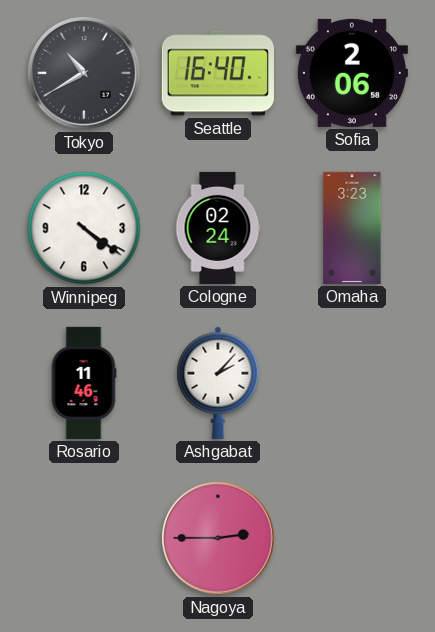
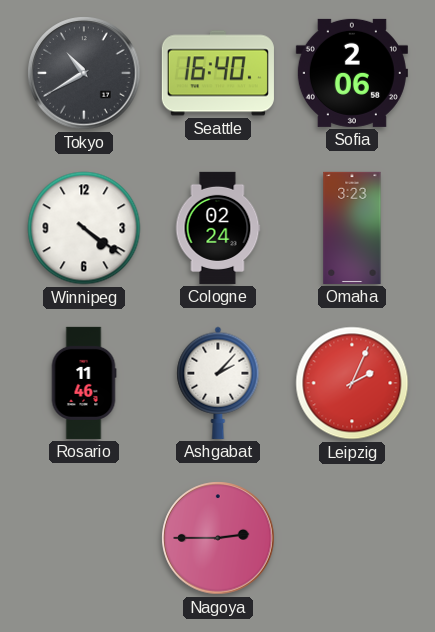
Leipzig: none -> 2:04 (352, 383)
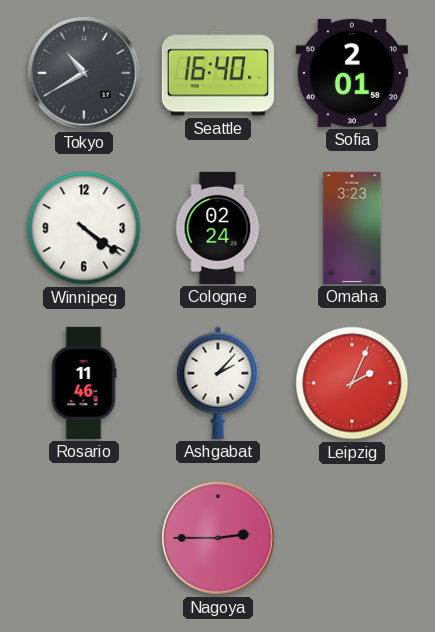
Sofia: 2:06 -> 2:01 (352, 73)
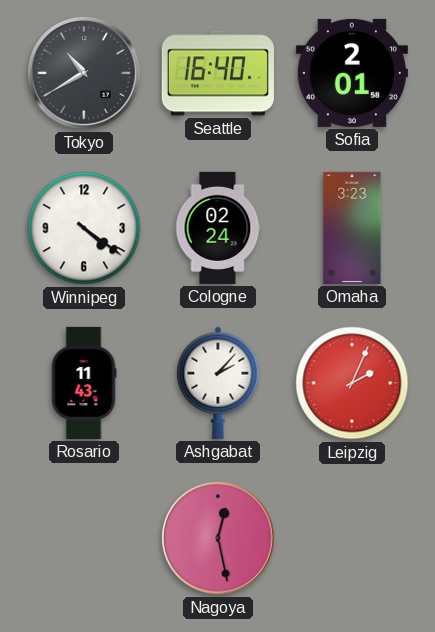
Rosario: 11:46 -> 11:43 (84, 383)
Nagoya: 2:45 -> 12:28 (218, 538)
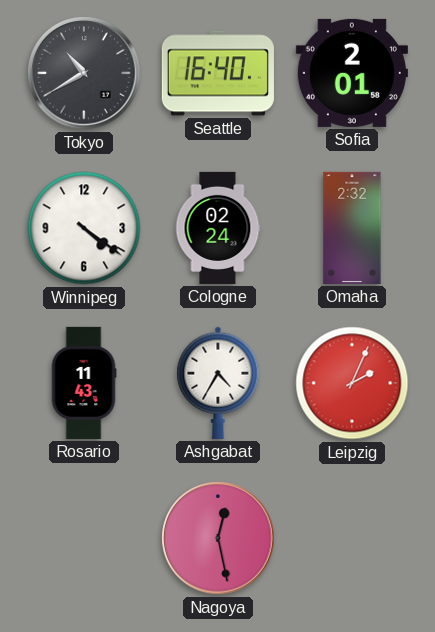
Omaha: 3:23 -> 2:32 (352, 228)
Ashgabat: 2:07 -> 4:35 (218, 383)
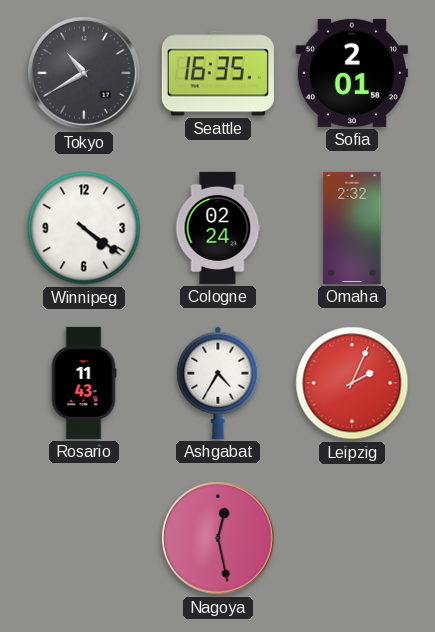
Seattle: 16:40 -> 16:35 (218, 73)
